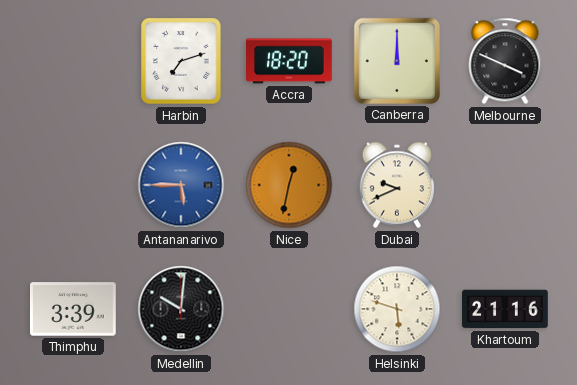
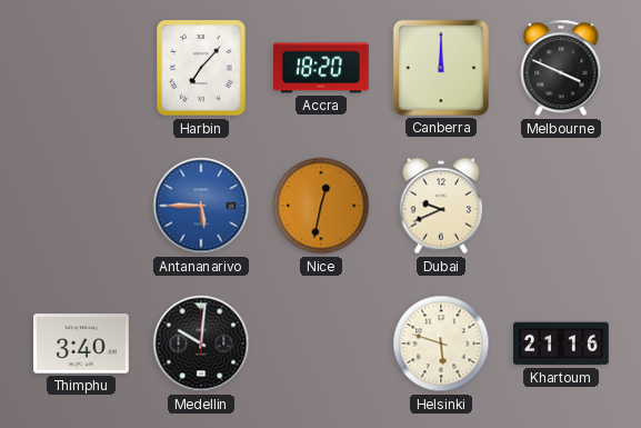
Harbin: 7:12 -> 7:07 (201, 68)
Thimphu: 3:39 -> 3:40 (82, 344)
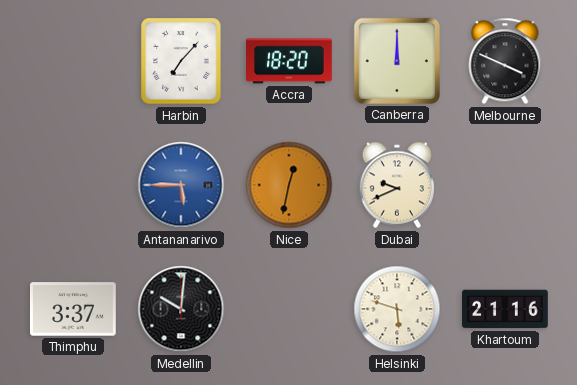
Thimphu: 3:40 -> 3:37 (74, 309)
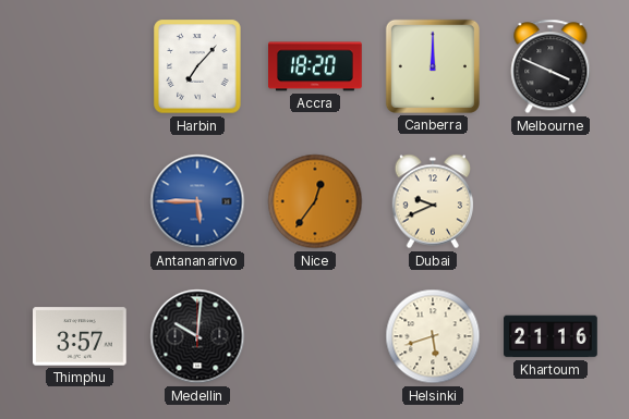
Nice: 12:32 -> 12:36 (315, 201)
Thimphu: 3:37 -> 3:57 (81, 336)
Helsinki: 5:48 -> 5:42 (433, 336)
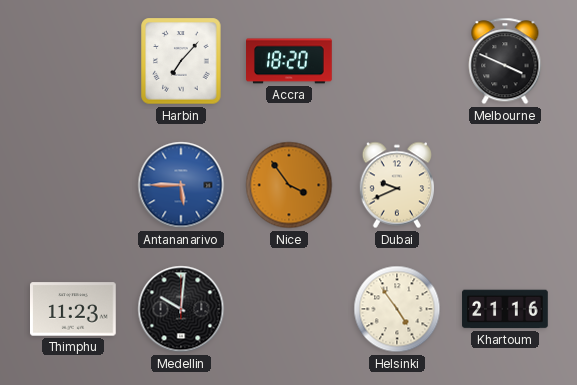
Canberra: 12:00 -> none (433, 66)
Nice: 12:36 -> 3:54 (289, 185)
Thimphu: 3:57 -> 11:23 (74, 309)
Helsinki: 5:42 -> 4:54 (397, 309)
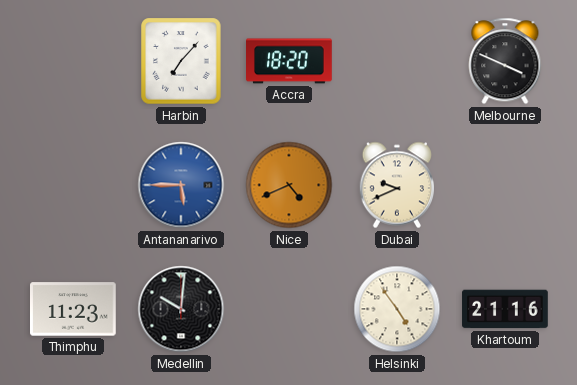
Nice: 3:54 -> 4:41 (289, 185)
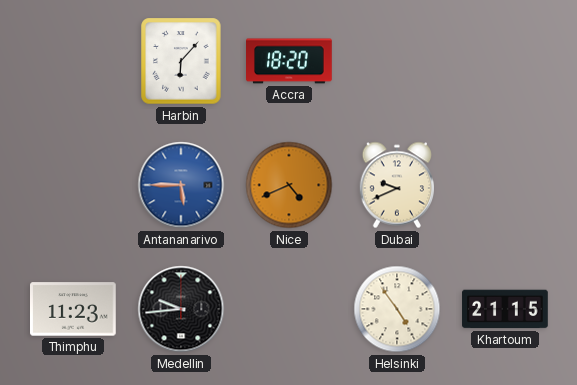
Harbin: 7:07 -> 6:07 (181, 61)
Melbourne: 3:49 -> none (505, 61)
Medellin: 10:01 -> 9:44 (181, 309)
Khartoum: 21:16 -> 21:15 (505, 309)
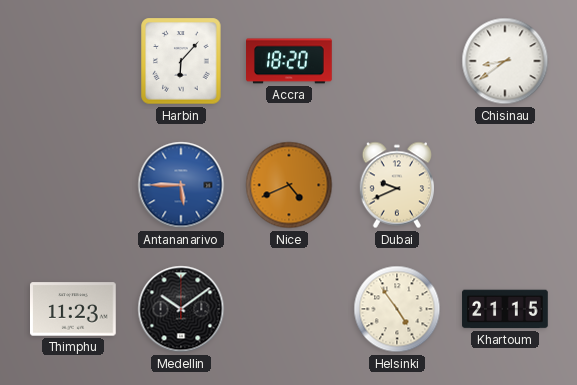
Chisinau: none -> 8:39 (505, 61)
Medellin: 9:44 -> 10:09 (181, 309)
